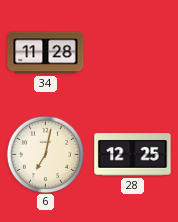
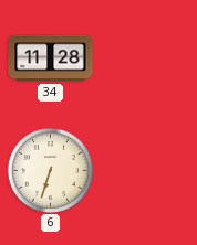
6: 7:02 -> 6:33 (50, 170)
28: 12:25 -> none (133, 155)
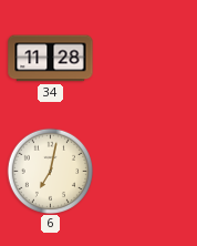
6: 6:33 -> 7:02 (50, 171)
